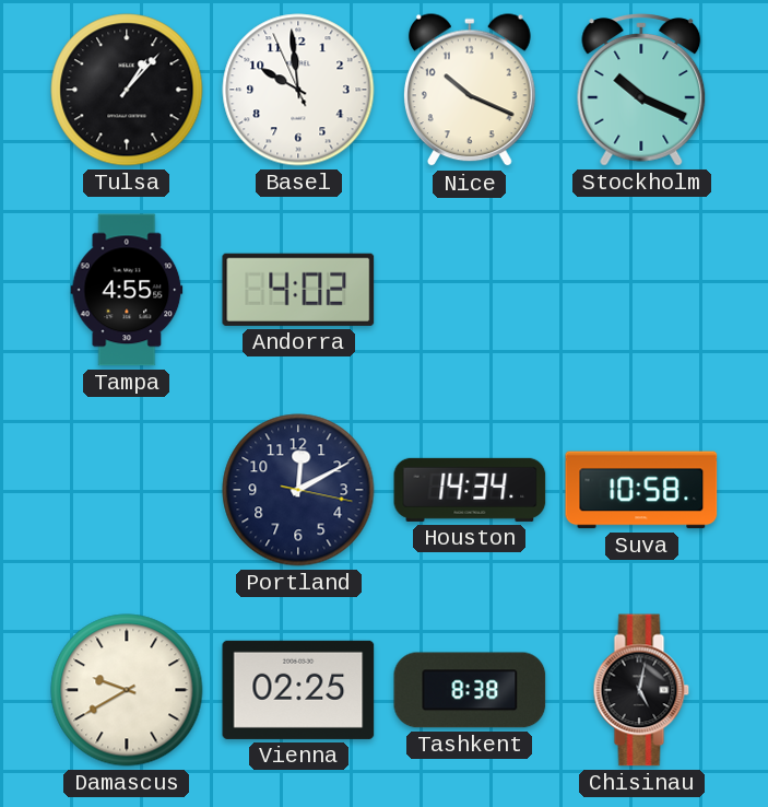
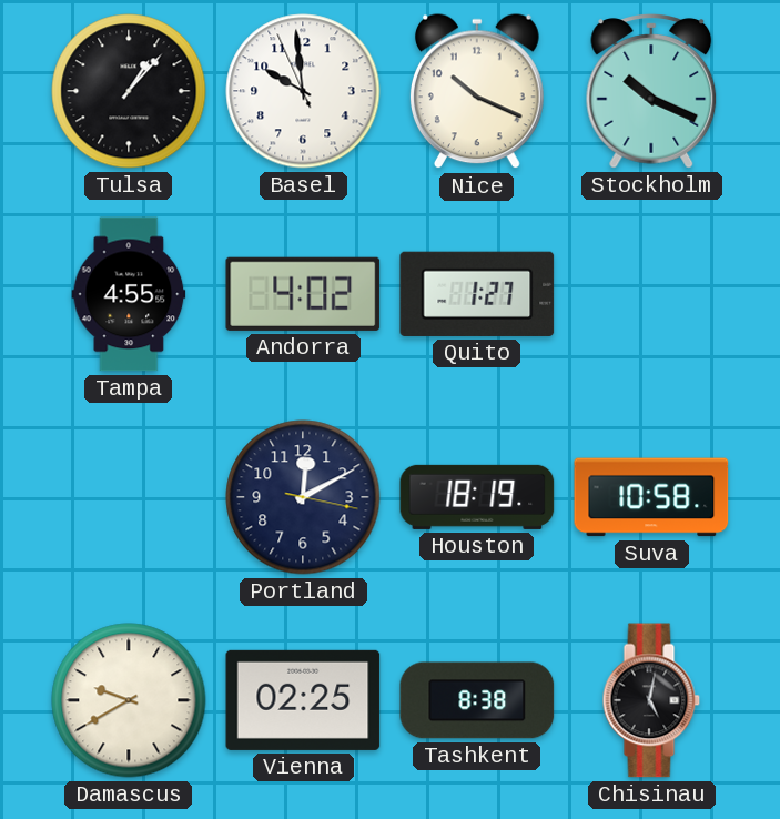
Quito: none -> 1:27 (477, 294)
Houston: 14:34 -> 18:19 (477, 497)
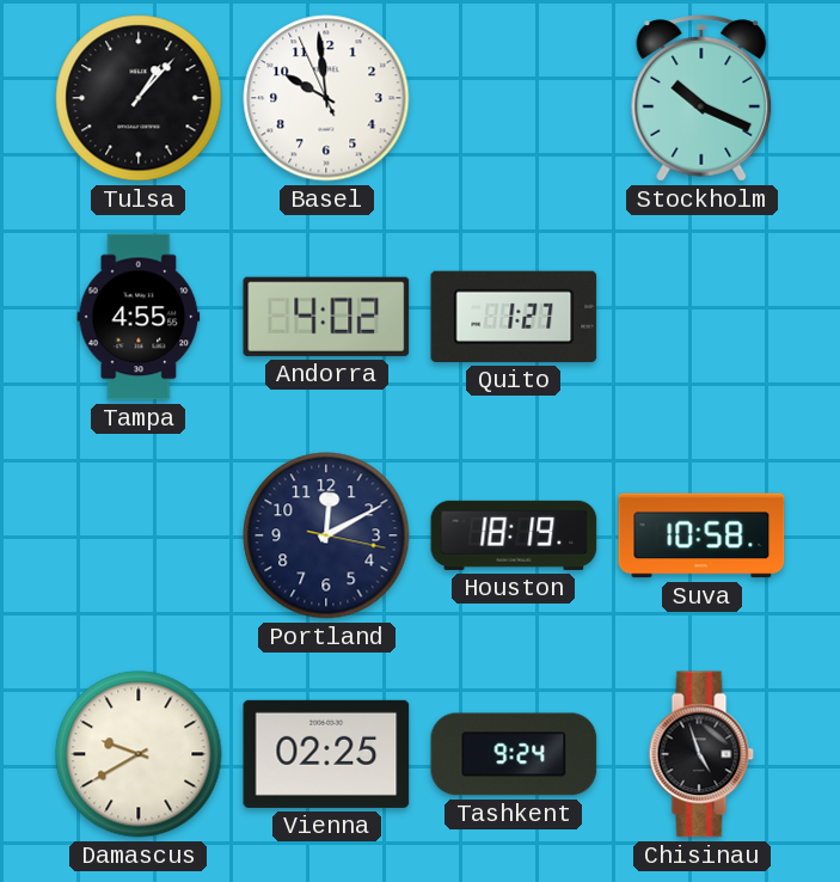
Nice: 10:19 -> none (477, 92)
Tashkent: 8:38 -> 9:24 (514, 754)
Chisinau: 5:02 -> 4:57 (701, 754)
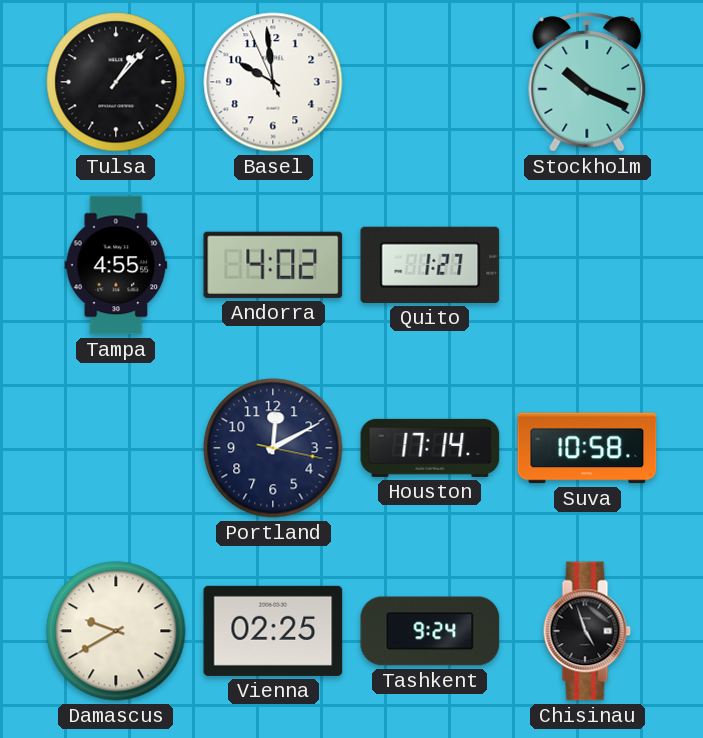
Houston: 18:19 -> 17:14 (430, 448)
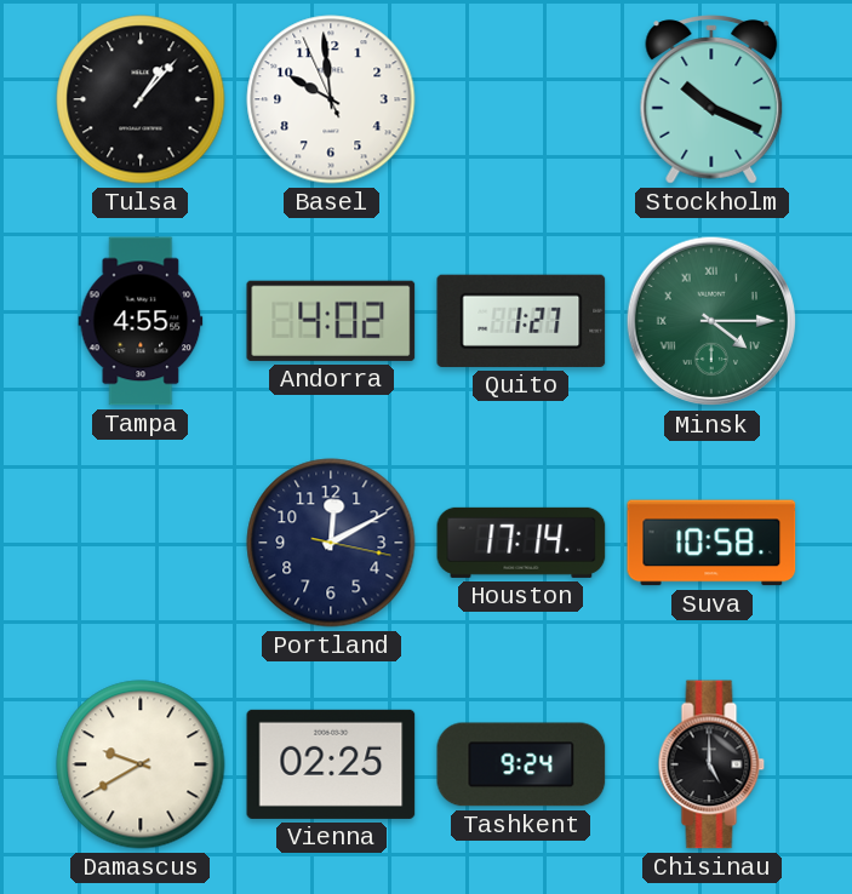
Minsk: none -> 4:15 (711, 321)
Chisinau: 4:57 -> 5:00 (711, 764)
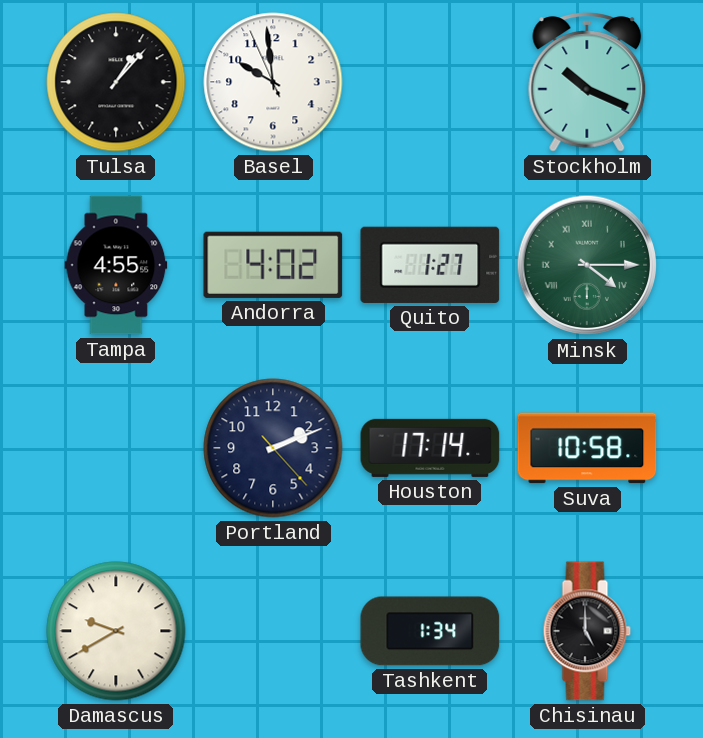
Portland: 12:10 -> 2:11 (273, 448)
Vienna: 02:25 -> none (331, 764)
Tashkent: 9:24 -> 1:34 (430, 631)
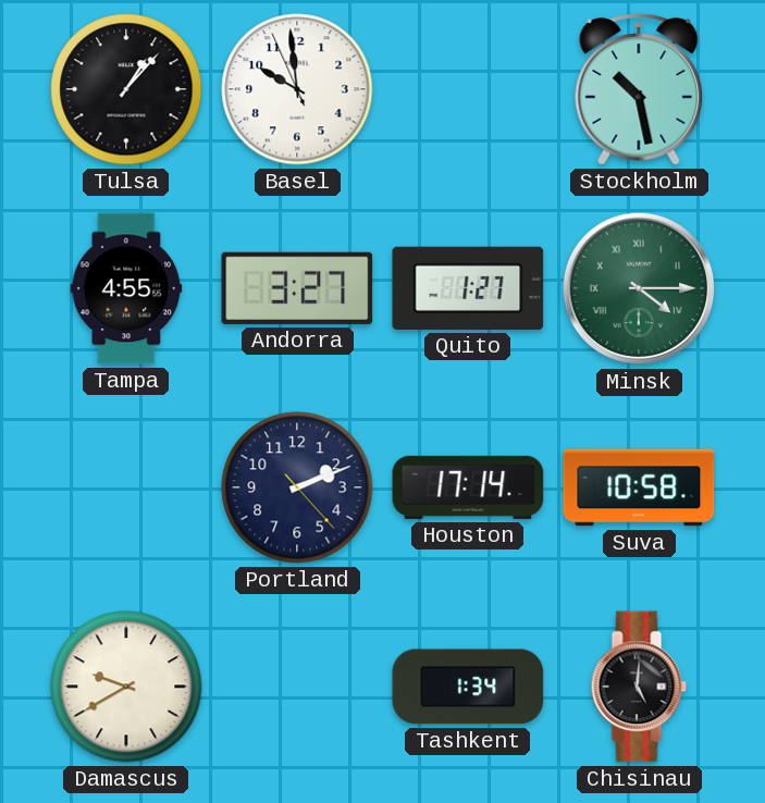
Stockholm: 10:19 -> 10:28 (639, 89)
Andorra: 4:02 -> 3:27 (297, 288)
Chisinau: 5:00 -> 5:01 (639, 687)
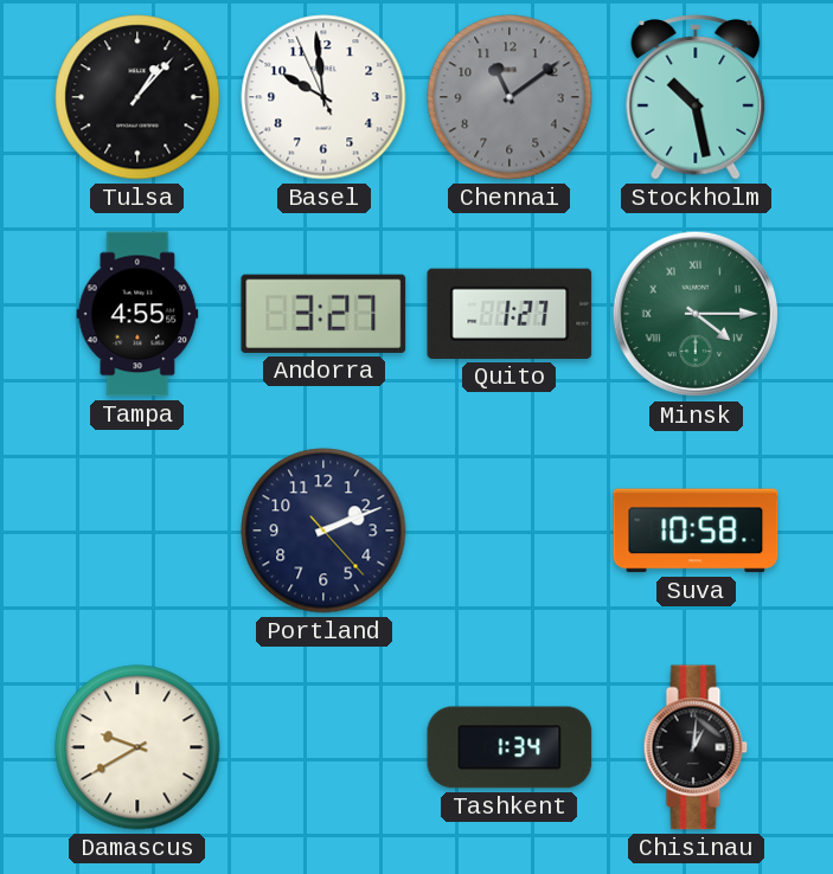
Chennai: none -> 11:09 (510, 97)
Houston: 17:14 -> none (468, 487)
Chisinau: 5:01 -> 1:01 (696, 747)
